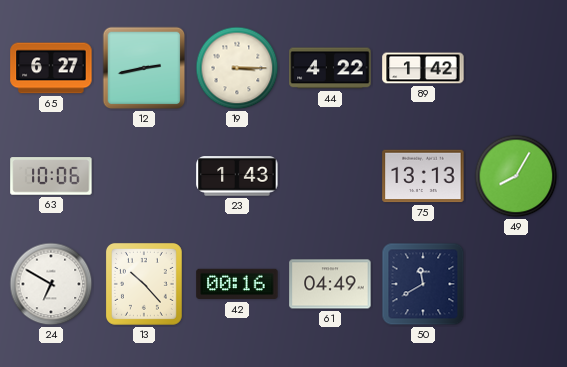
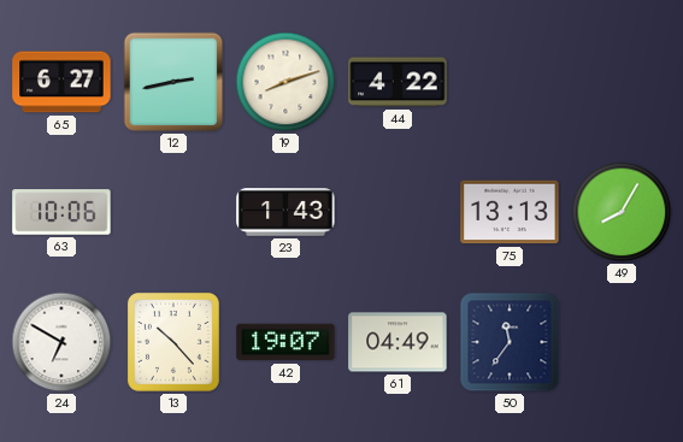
19: 3:15 -> 8:12 (285, 82)
89: 1:42 -> none (423, 68)
42: 00:16 -> 19:07 (285, 342)
50: 11:40 -> 11:36 (510, 342)
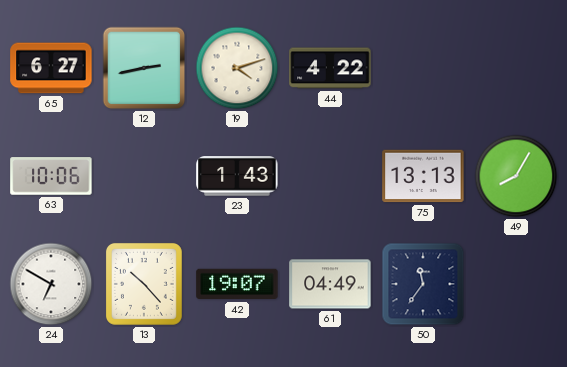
19: 8:12 -> 4:12 (237, 68)
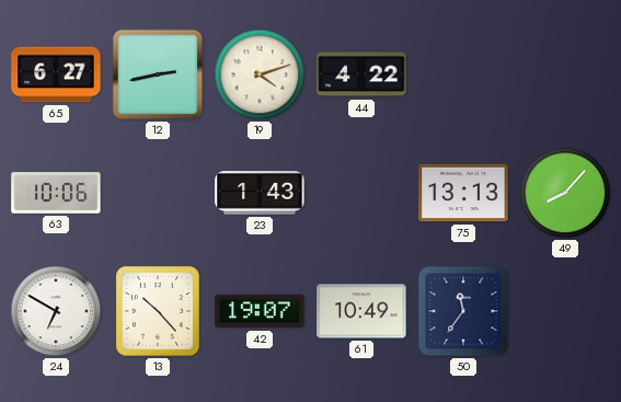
49: 8:05 -> 8:07 (565, 193)
61: 04:49 -> 10:49 (361, 311)
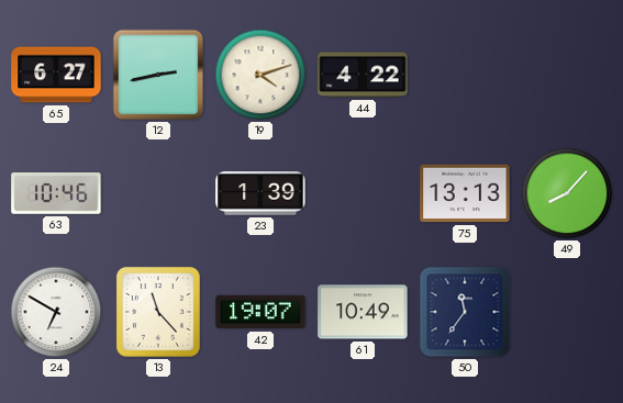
63: 10:06 -> 10:46 (56, 193)
23: 1:43 -> 1:39 (260, 193)
13: 10:23 -> 11:23 (158, 312)
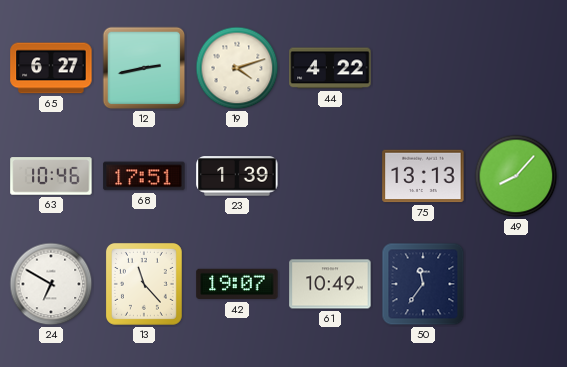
68: none -> 17:51 (144, 176)
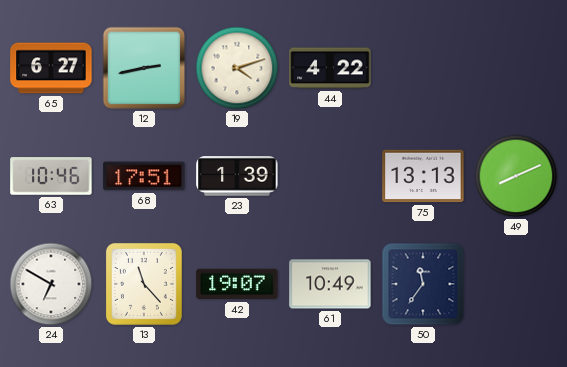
49: 8:07 -> 8:11 (516, 176)
